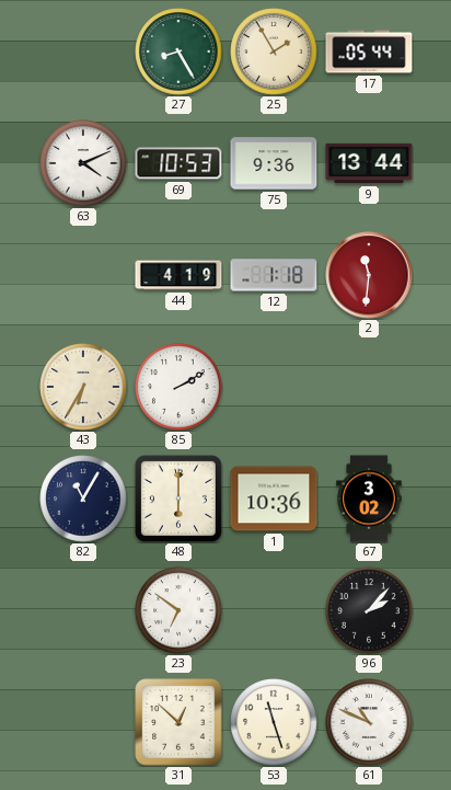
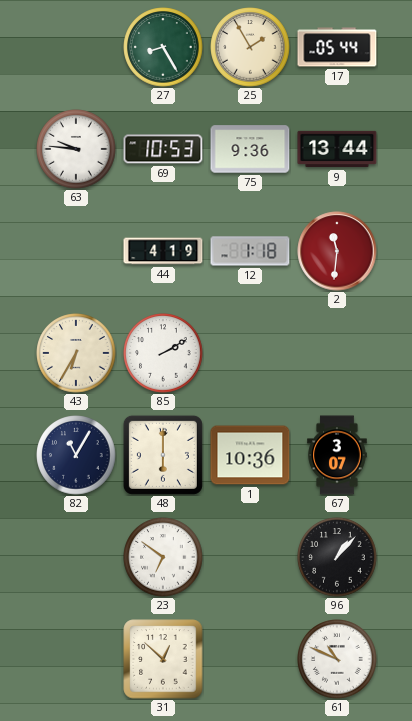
63: 4:11 -> 9:46 (76, 149)
67: 3:02 -> 3:07 (337, 455)
96: 2:07 -> 1:07 (337, 557)
53: 11:27 -> none (274, 722)
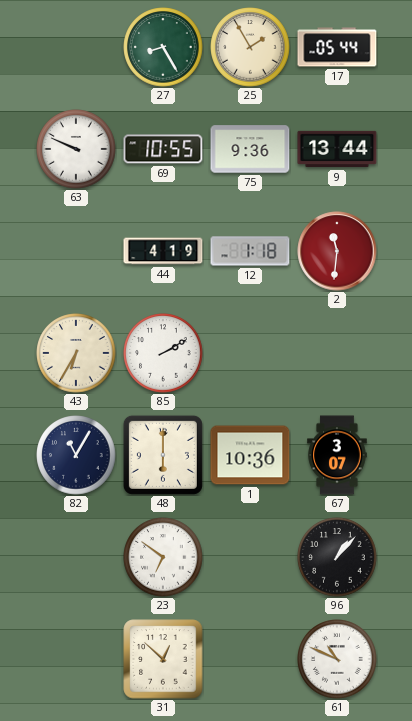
63: 9:46 -> 9:49 (76, 149)
69: 10:53 -> 10:55 (163, 149)
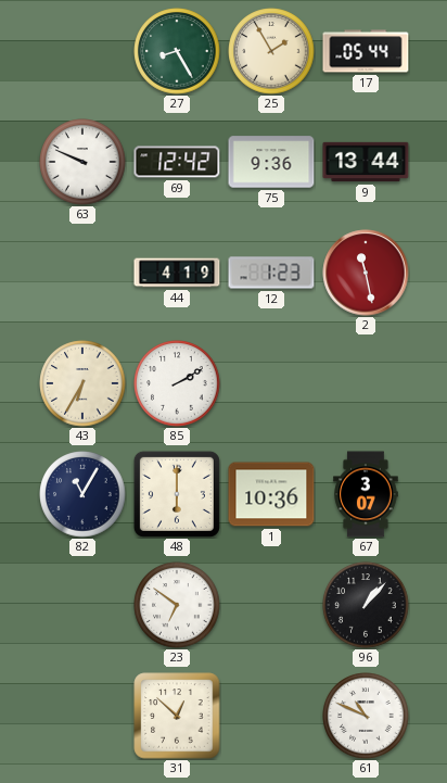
69: 10:55 -> 12:42 (177, 162)
12: 1:18 -> 1:23 (271, 273)
2: 11:31 -> 11:28 (366, 273)
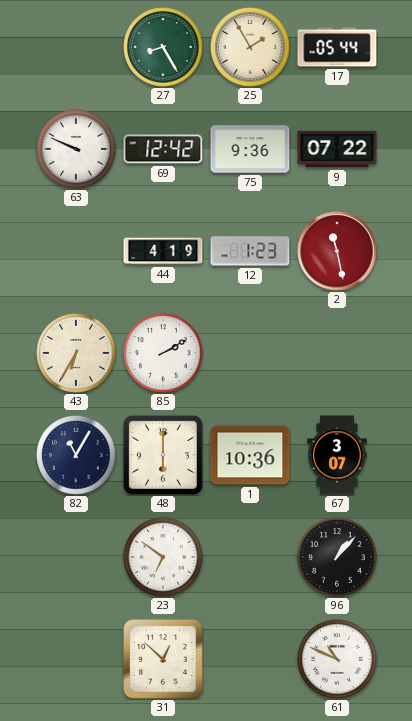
9: 13:44 -> 07:22 (337, 149)
